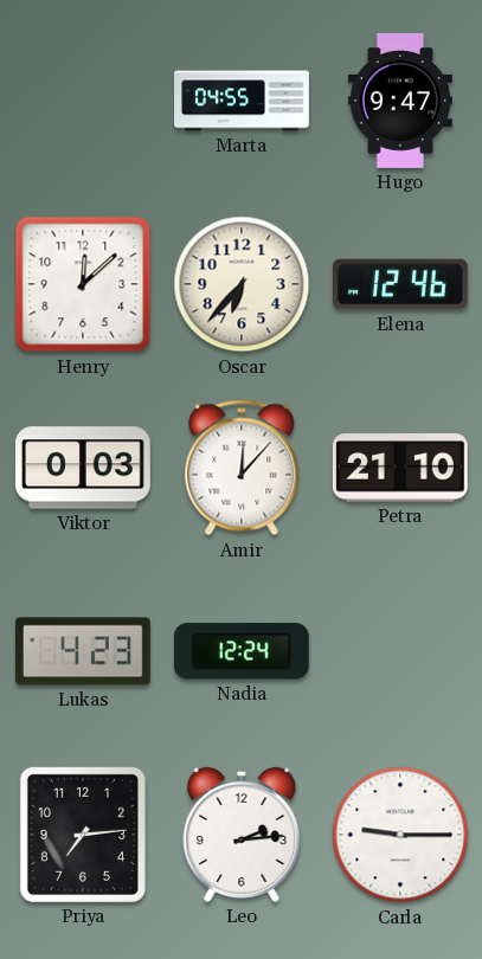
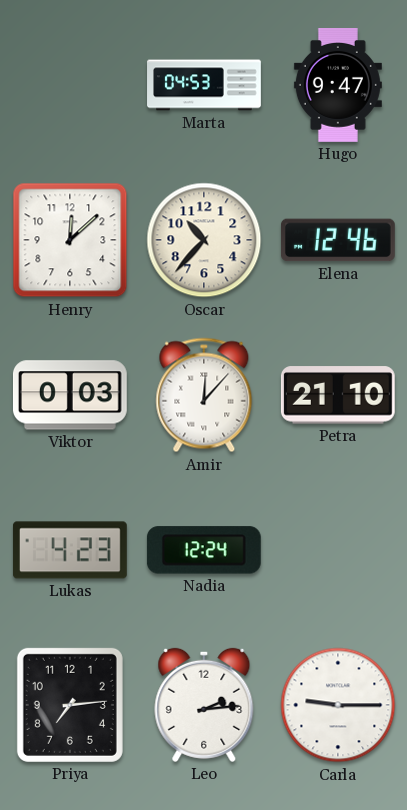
Marta: 04:55 -> 04:53 (204, 85)
Oscar: 6:37 -> 10:37 (204, 240)
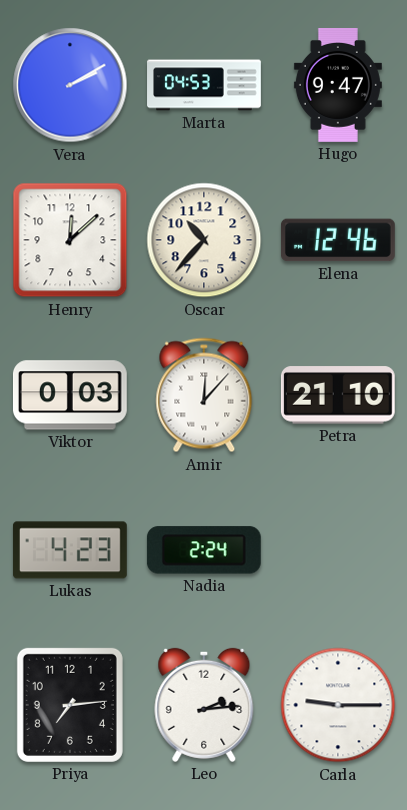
Vera: none -> 2:10 (70, 85)
Nadia: 12:24 -> 2:24 (204, 550)
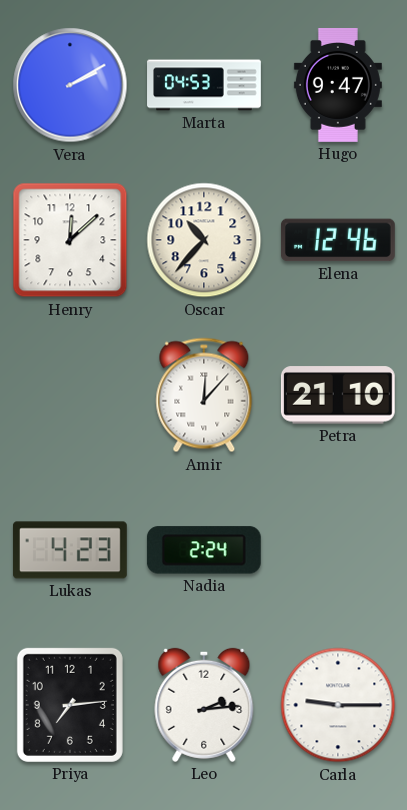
Viktor: 0:03 -> none (70, 395)
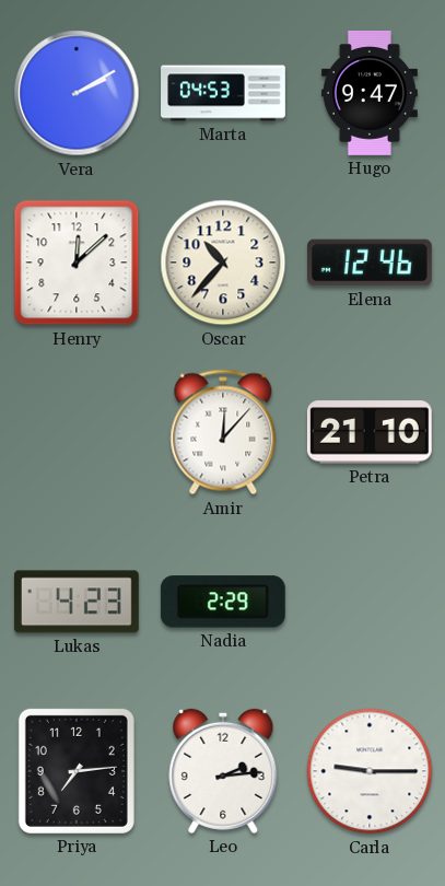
Nadia: 2:24 -> 2:29 (223, 602)
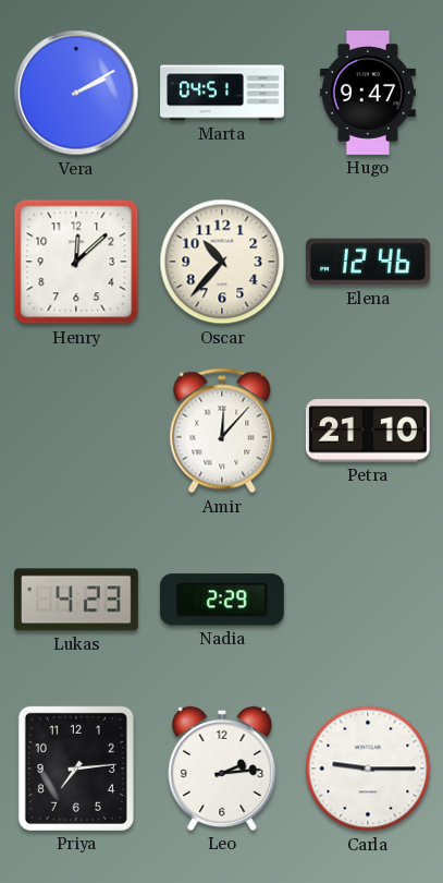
Marta: 04:53 -> 04:51 (222, 93)
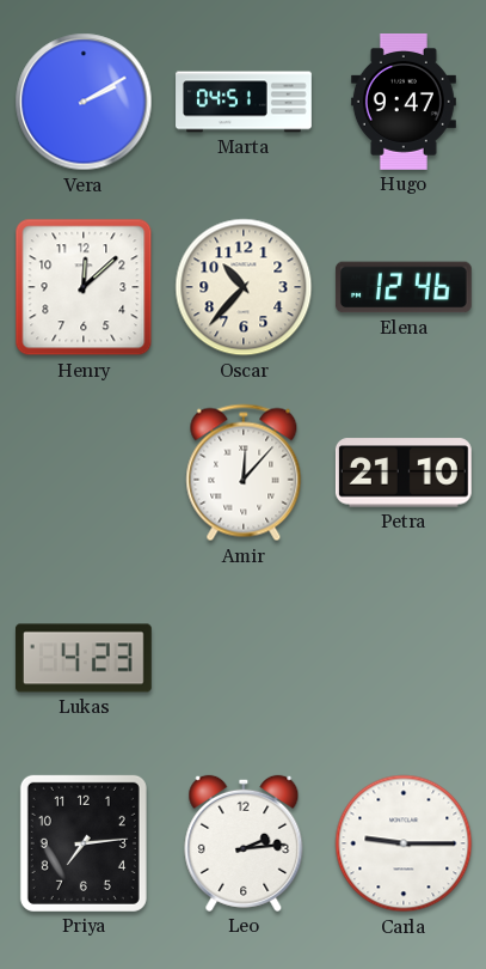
Nadia: 2:29 -> none (222, 600)
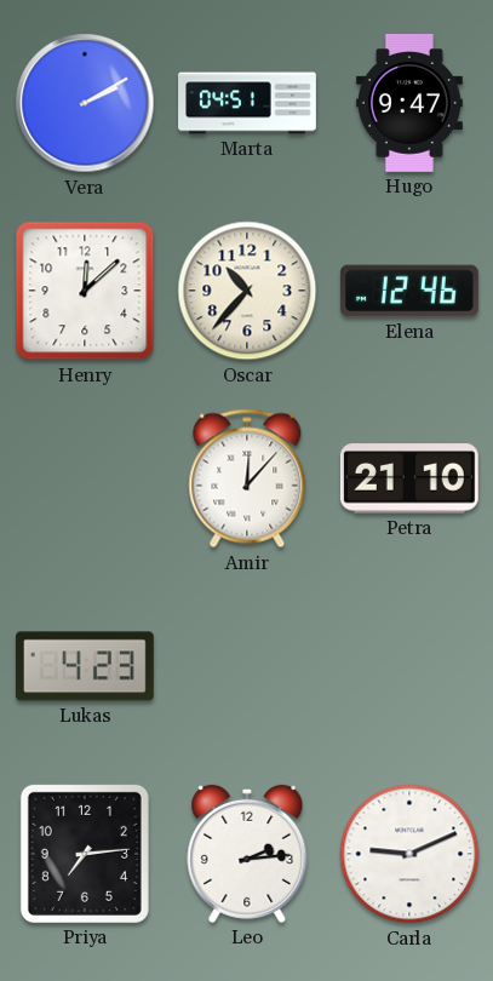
Carla: 9:15 -> 9:11 (409, 854)
